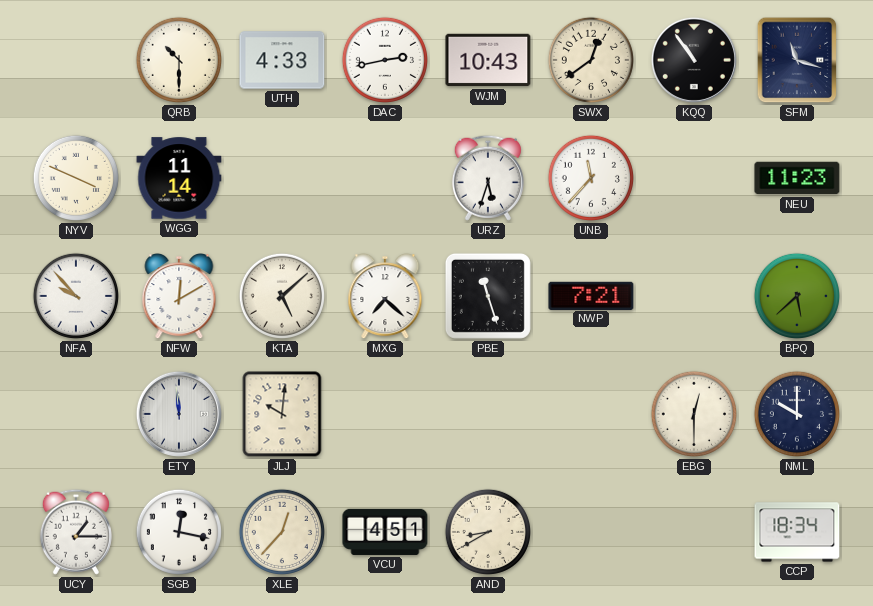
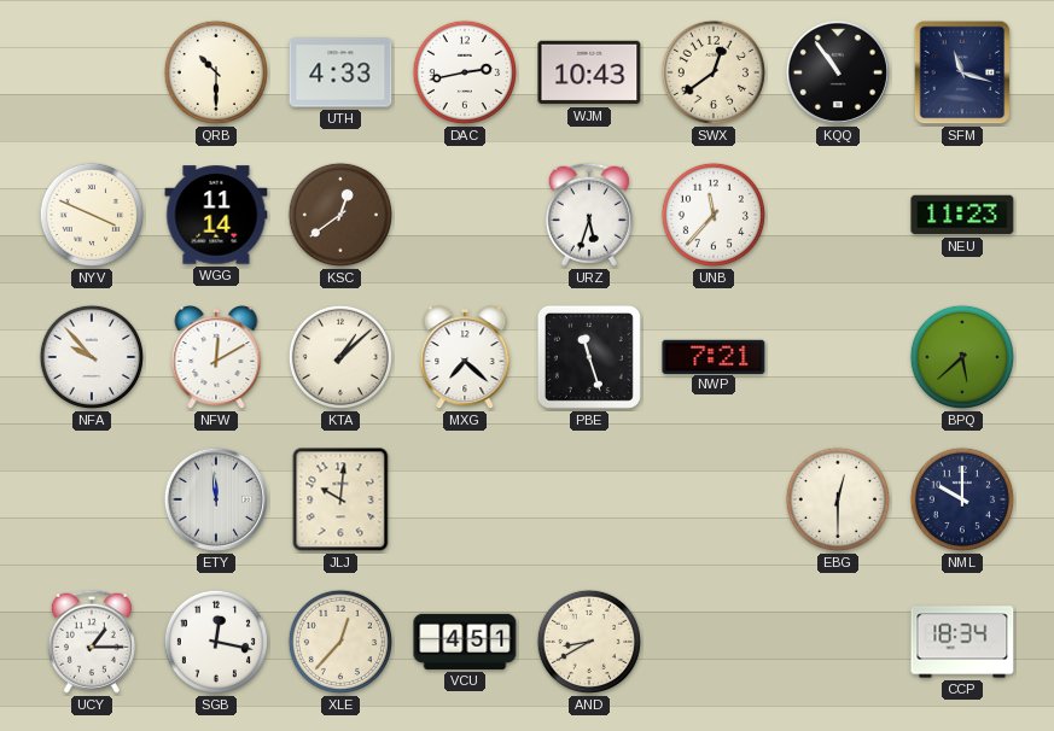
KSC: none -> 12:39 (340, 215)
KTA: 5:08 -> 1:08 (340, 357)
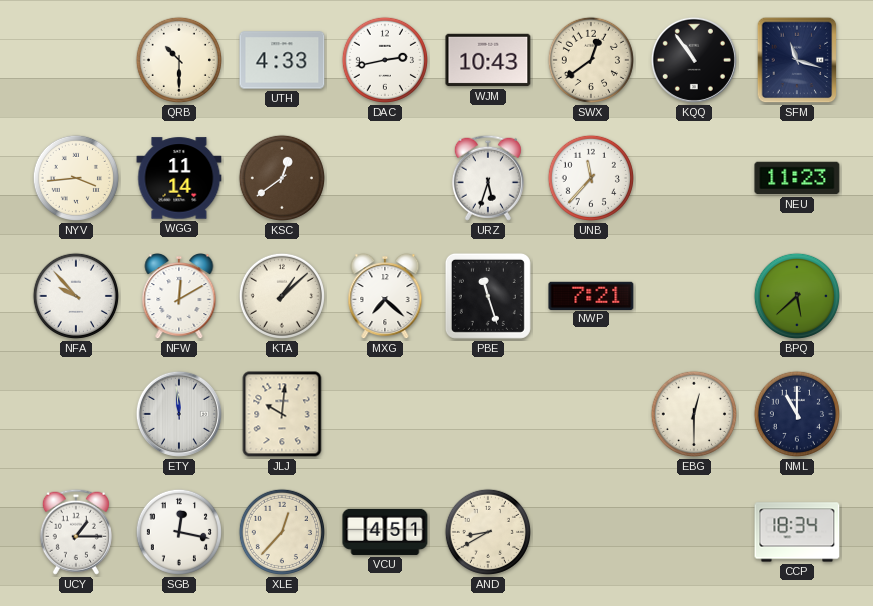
NYV: 3:49 -> 3:44 (76, 178)
NML: 10:00 -> 11:00 (797, 414)
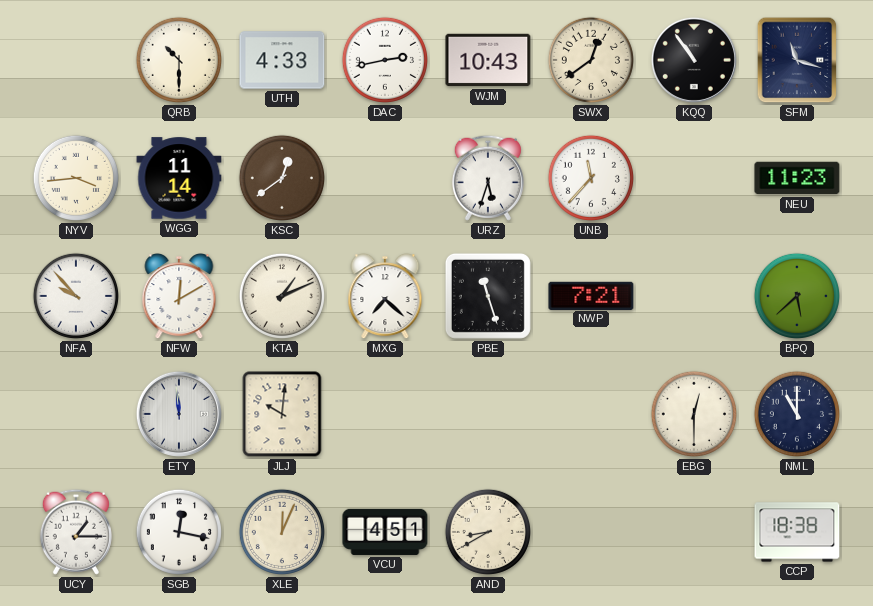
KTA: 1:08 -> 1:11 (282, 296)
XLE: 12:37 -> 12:04 (282, 532)
CCP: 18:34 -> 18:38 (797, 532)
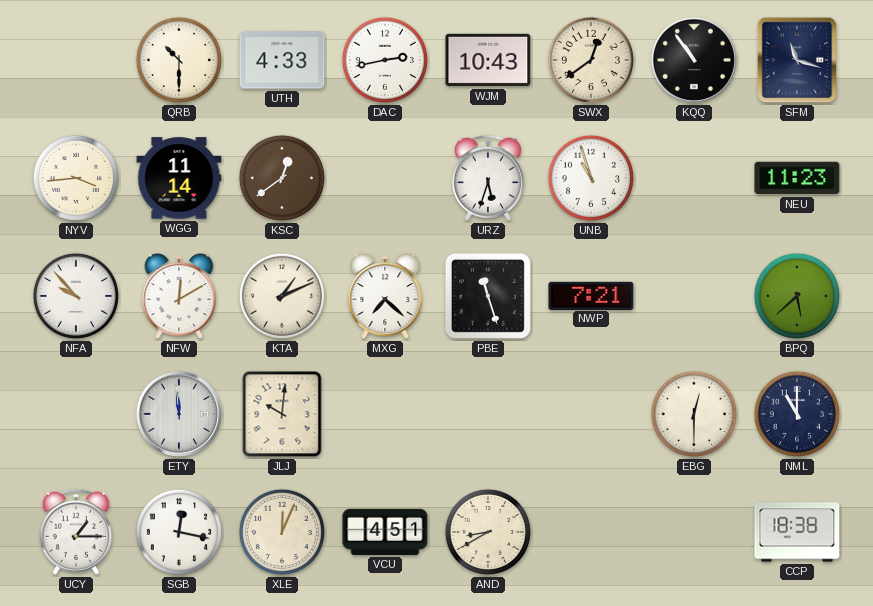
UNB: 11:37 -> 10:57 (591, 178)
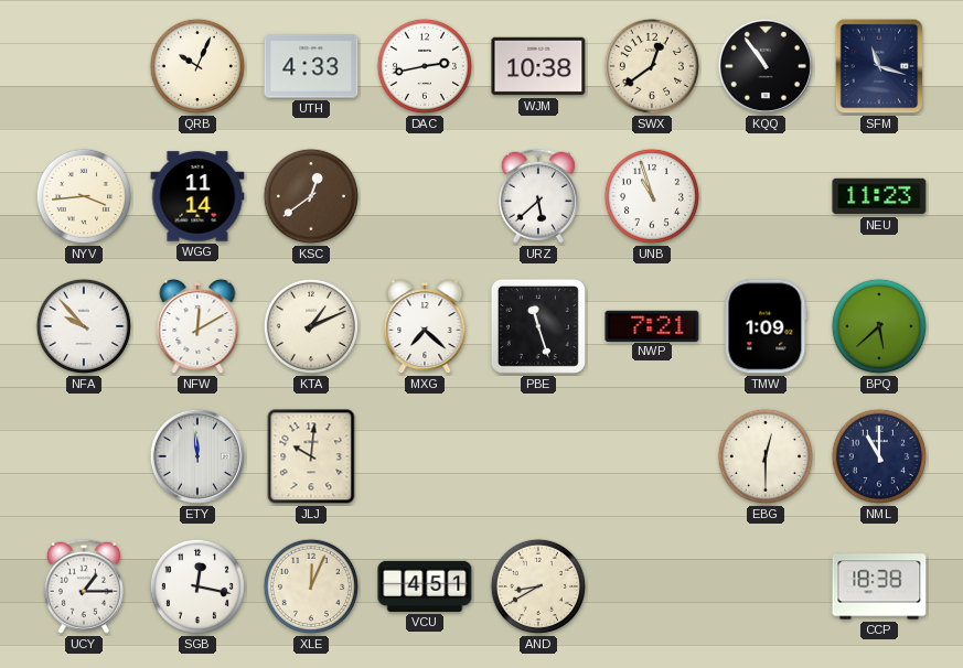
QRB: 10:30 -> 10:04 (197, 66)
WJM: 10:43 -> 10:38 (538, 66)
URZ: 5:33 -> 5:38 (538, 196)
TMW: none -> 1:09 (766, 326)
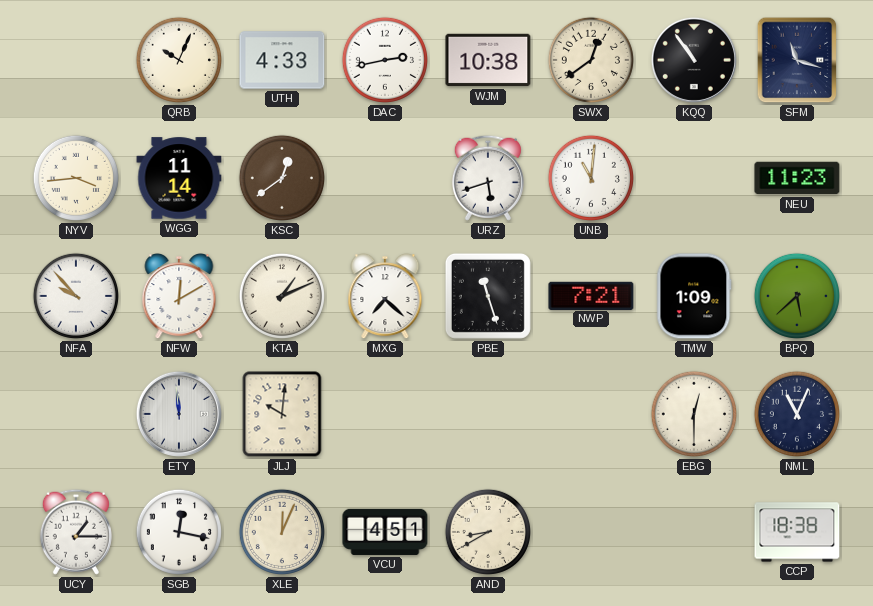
URZ: 5:38 -> 5:42 (488, 178)
UNB: 10:57 -> 11:01 (591, 178)
NML: 11:00 -> 11:04 (797, 414)
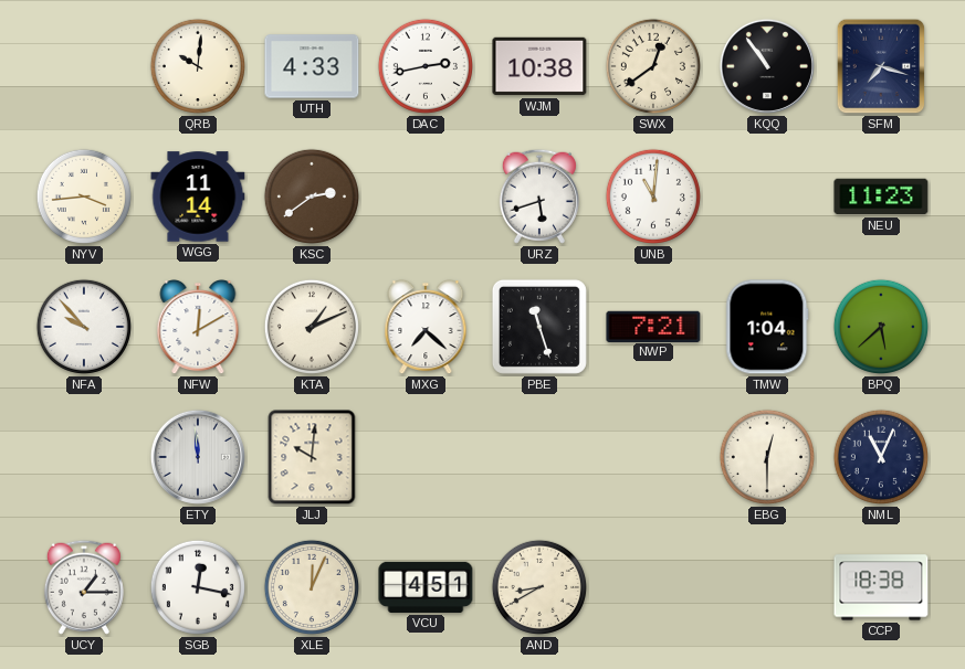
QRB: 10:04 -> 10:01 (198, 66)
SFM: 11:18 -> 7:18 (881, 66)
KSC: 12:39 -> 2:39 (312, 197)
TMW: 1:09 -> 1:04 (767, 327)
